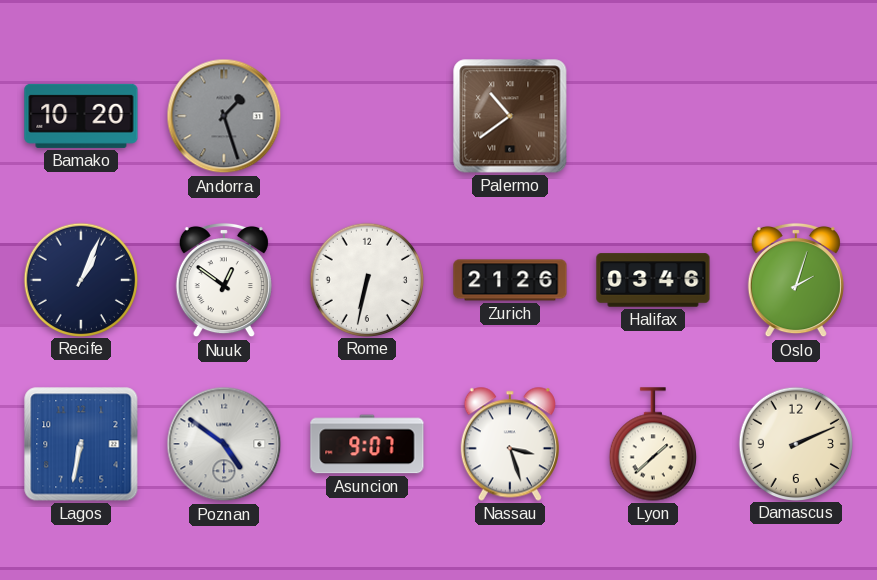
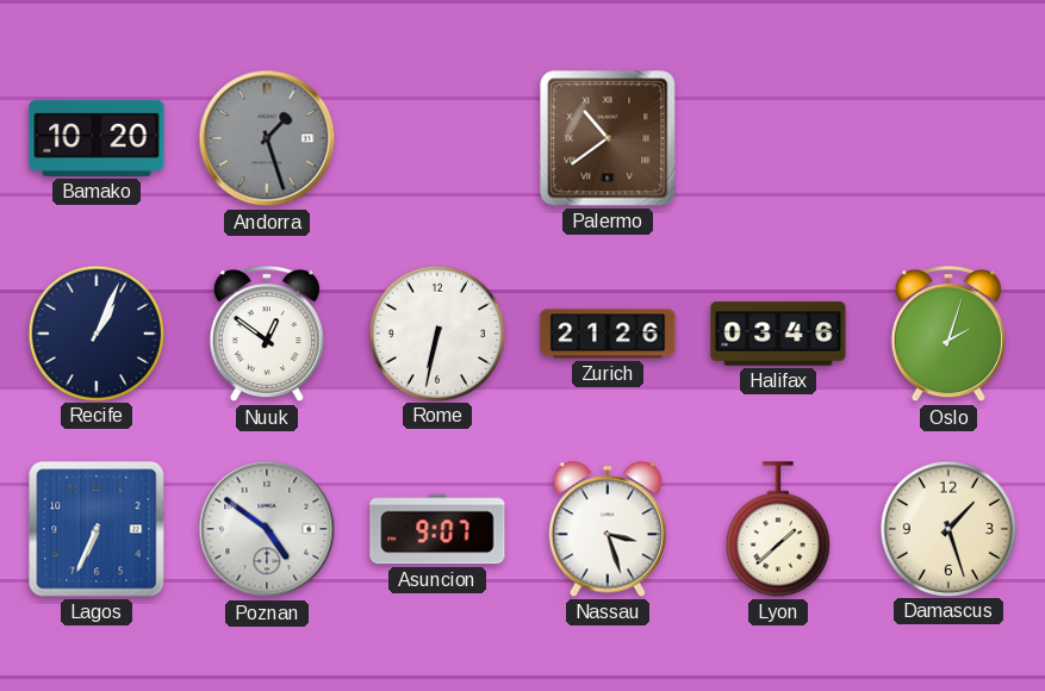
Lagos: 6:32 -> 6:34 (97, 529)
Damascus: 2:11 -> 1:27 (947, 528)
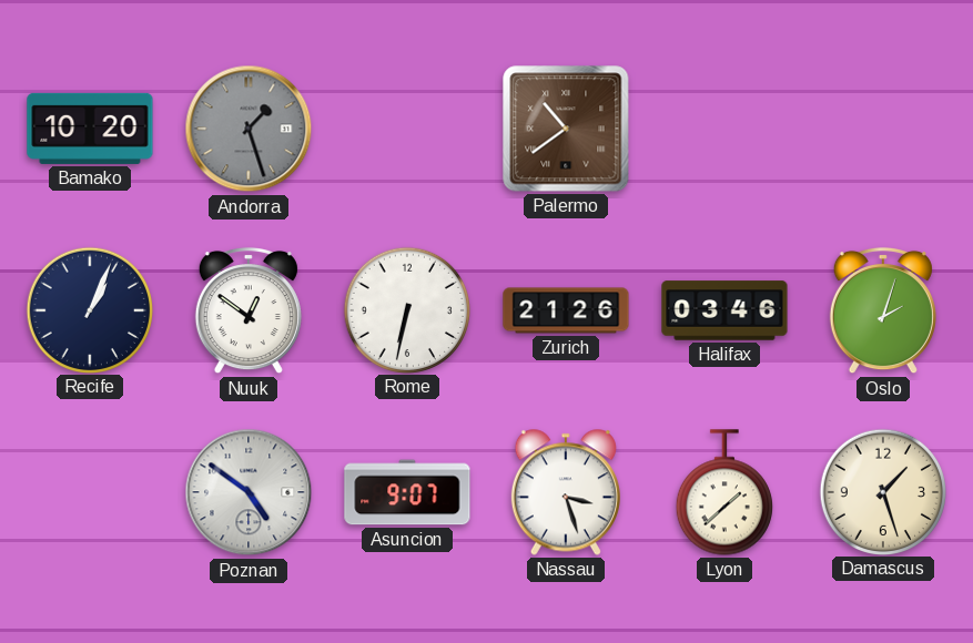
Lagos: 6:34 -> none (97, 529)
